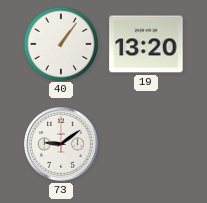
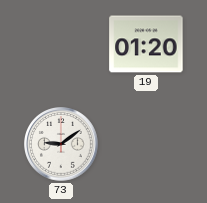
40: 1:06 -> none (60, 43)
19: 13:20 -> 01:20 (146, 44)
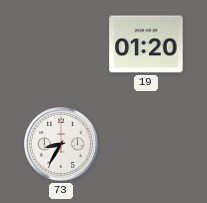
73: 9:09 -> 8:35 (61, 145)
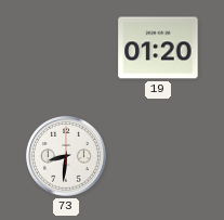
73: 8:35 -> 8:31 (66, 157)
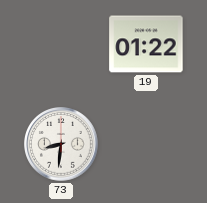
19: 01:20 -> 01:22 (146, 44)
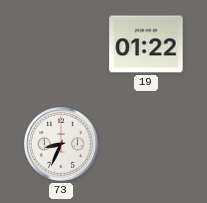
73: 8:31 -> 8:34 (61, 145)
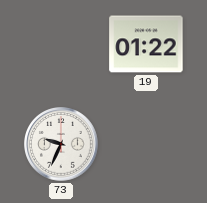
73: 8:34 -> 9:34 (61, 145)
